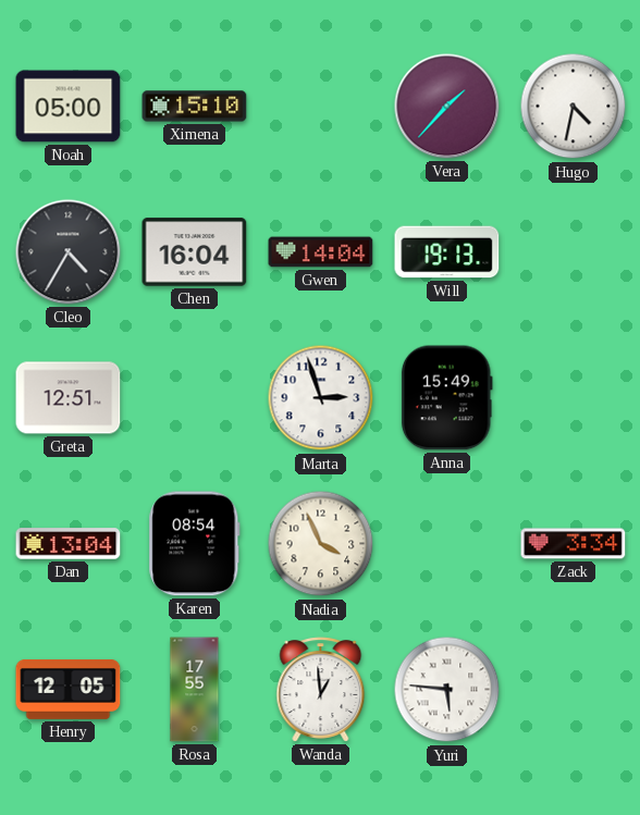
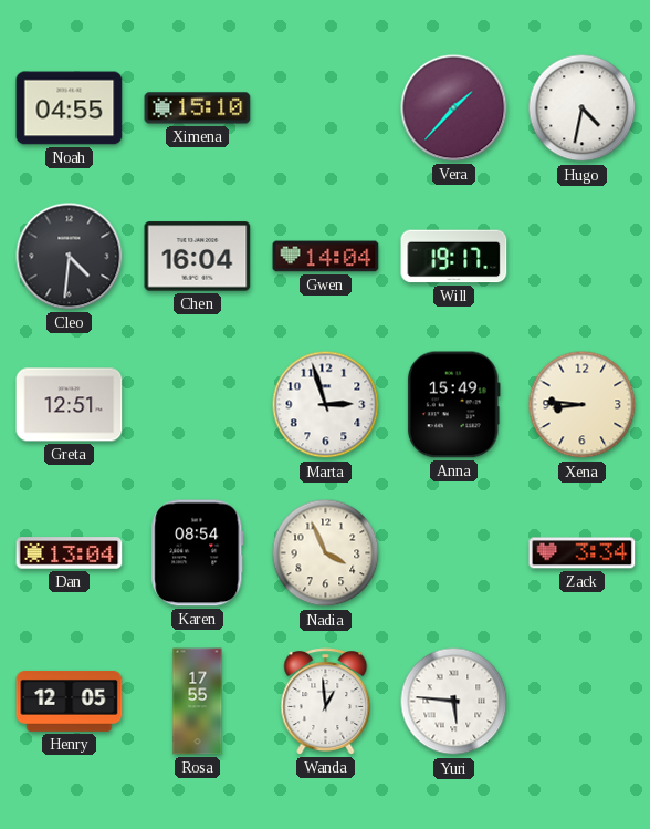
Noah: 05:00 -> 04:55 (70, 108)
Cleo: 4:35 -> 4:31 (70, 257)
Will: 19:13 -> 19:17 (454, 257)
Xena: none -> 8:46 (583, 405)
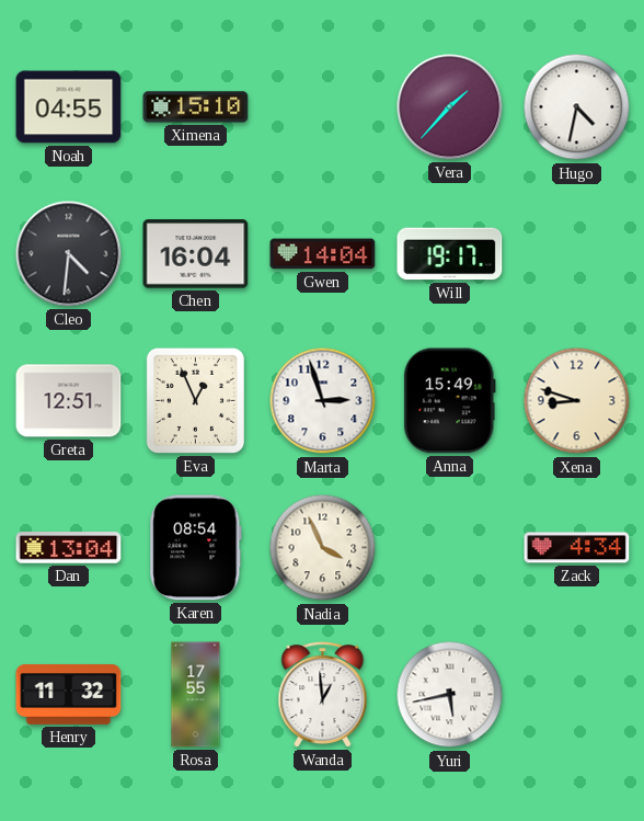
Eva: none -> 12:56 (195, 400)
Xena: 8:46 -> 8:48 (577, 401)
Zack: 3:34 -> 4:34 (577, 548)
Henry: 12:05 -> 11:32 (69, 694)
Yuri: 5:46 -> 5:43 (450, 695)
